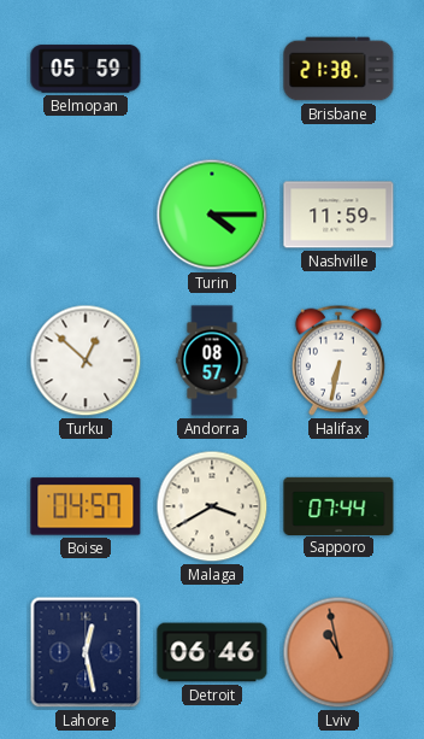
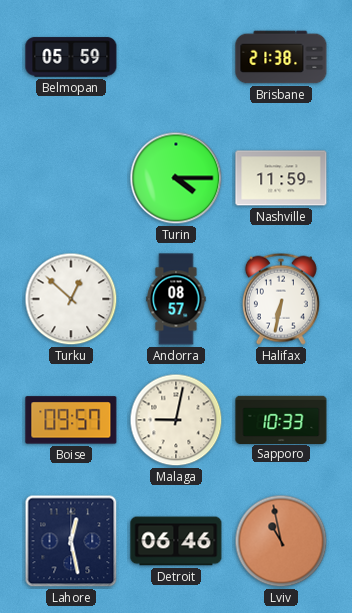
Boise: 04:57 -> 09:57 (71, 420)
Malaga: 3:40 -> 9:02 (176, 420)
Sapporo: 07:44 -> 10:33 (281, 419)
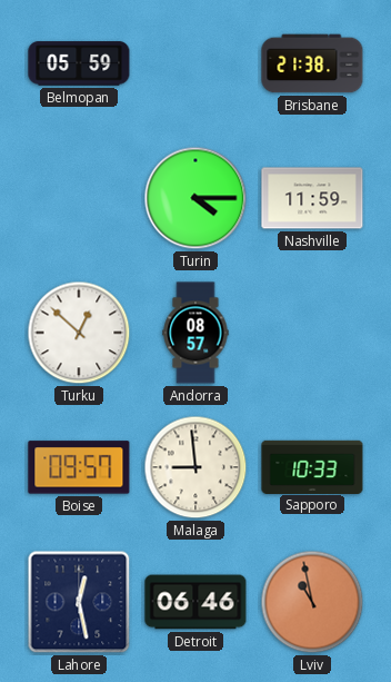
Halifax: 6:32 -> none (281, 299)
Malaga: 9:02 -> 8:59 (195, 467)
